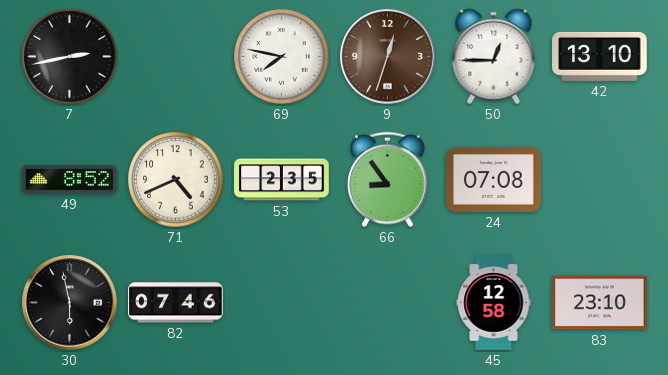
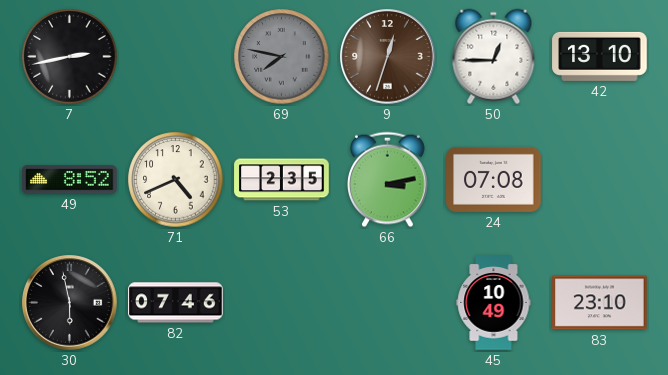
69 dial: white -> grey (282, 57)
66: 8:54 -> 3:13 (388, 180)
45: 12:58 -> 10:49 (494, 303)
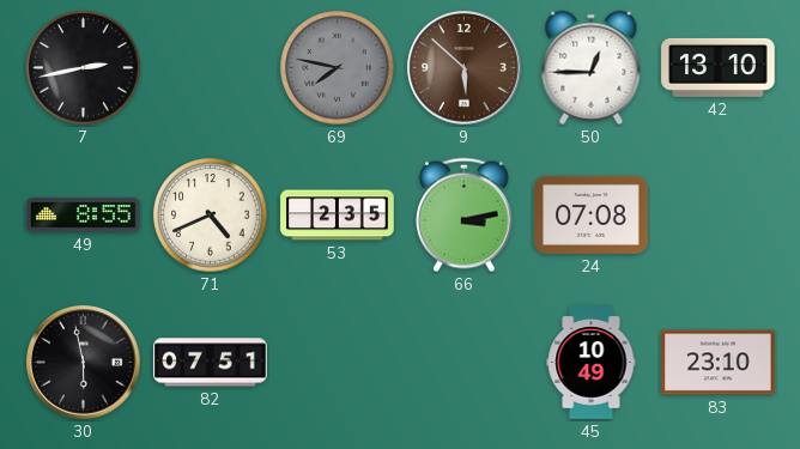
9: 12:33 -> 5:52 (465, 68)
49: 8:52 -> 8:55 (84, 216)
82: 07:46 -> 07:51 (211, 363)
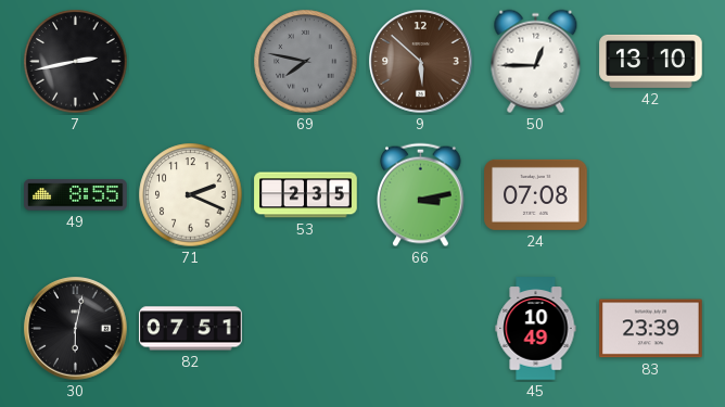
71: 4:41 -> 2:19 (191, 195)
30: 5:58 -> 6:02 (76, 329)
83: 23:10 -> 23:39 (651, 329)
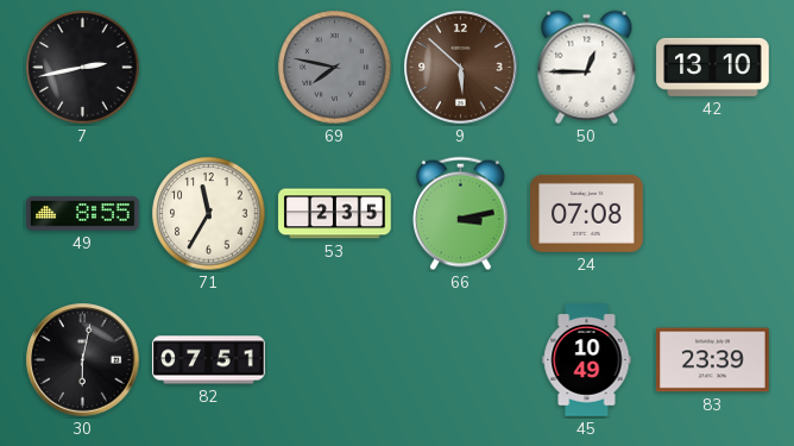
71: 2:19 -> 11:35 (209, 214)
